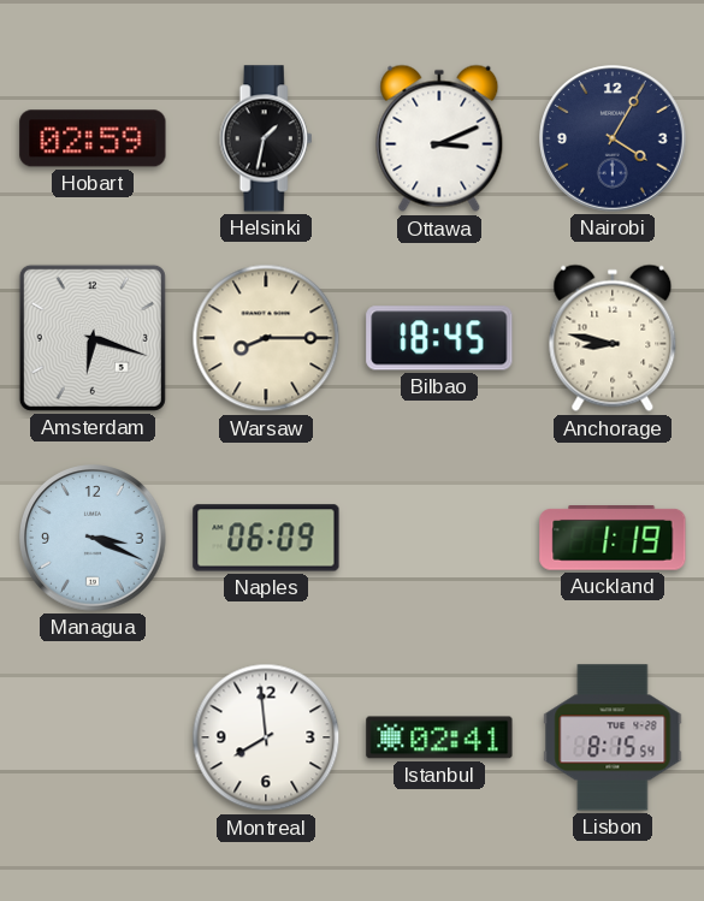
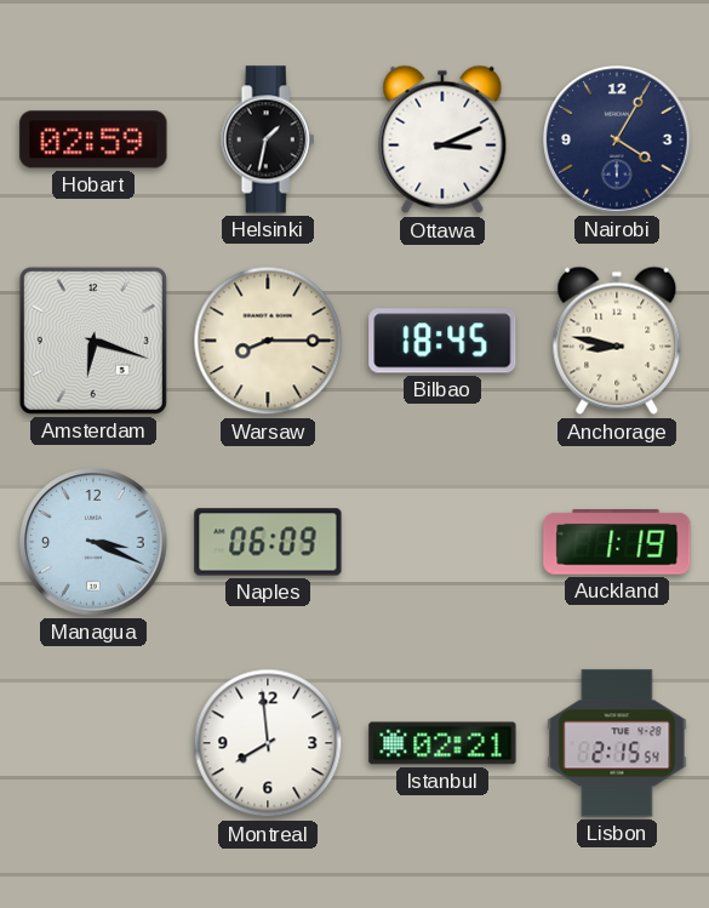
Istanbul: 02:41 -> 02:21 (442, 743)
Lisbon: 8:15 -> 2:15 (617, 743)
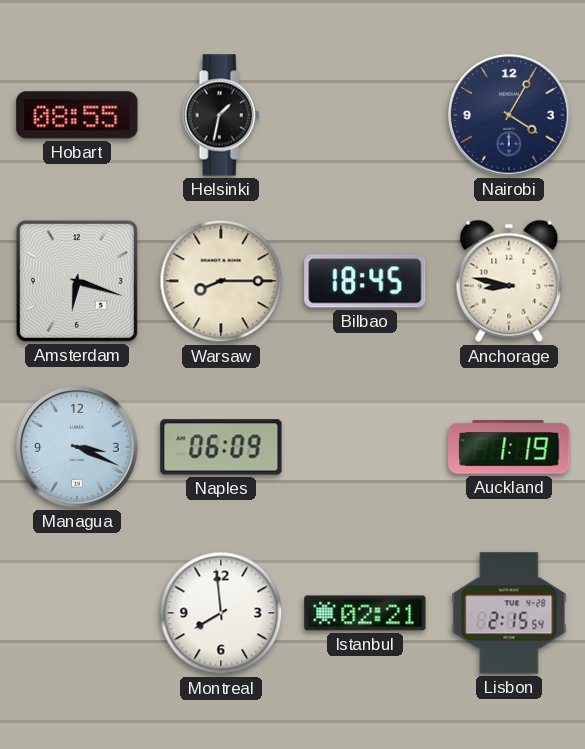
Hobart: 02:59 -> 08:55 (77, 115)
Ottawa: 3:11 -> none (442, 139)
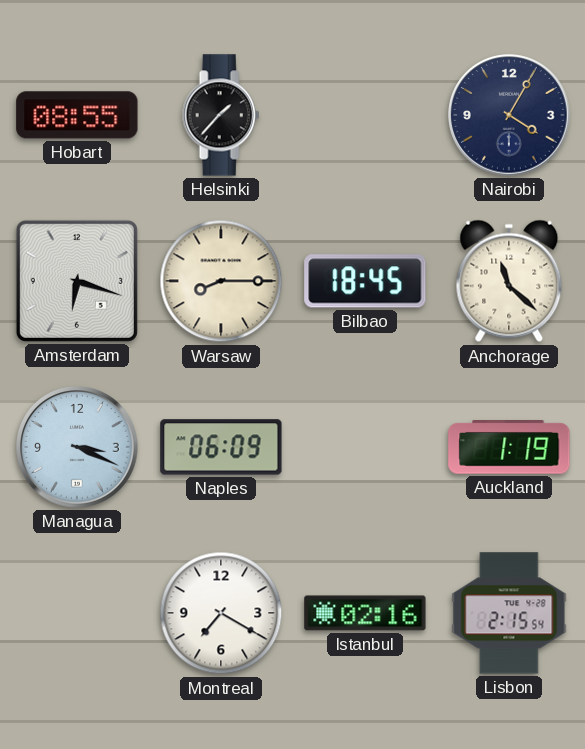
Helsinki: 1:32 -> 1:37 (221, 115)
Anchorage: 8:47 -> 11:22 (509, 281)
Montreal: 7:59 -> 7:20 (221, 613)
Istanbul: 02:21 -> 02:16 (365, 613)
